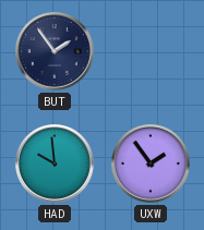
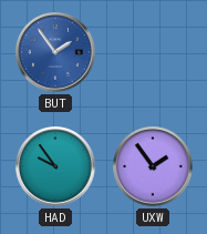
BUT dial: navy -> blue (55, 52)
HAD: 9:59 -> 9:54 (55, 166)
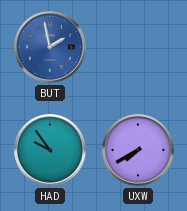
BUT: 1:54 -> 1:58 (50, 47)
UXW: 1:54 -> 7:40 (138, 150)
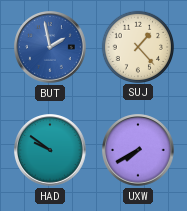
SUJ: none -> 1:23 (137, 46)
HAD: 9:54 -> 9:51 (50, 150)
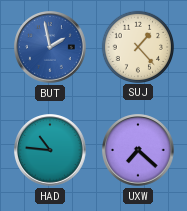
HAD: 9:51 -> 10:46 (50, 150)
UXW: 7:40 -> 7:22 (138, 150)
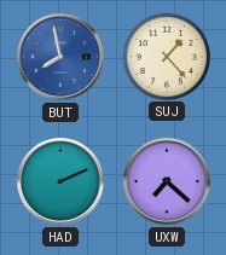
BUT: 1:58 -> 7:58 (60, 57)
HAD: 10:46 -> 2:11 (60, 181)
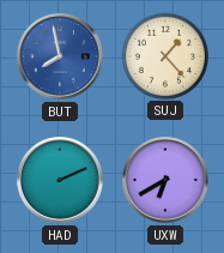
UXW: 7:22 -> 6:40 (165, 180)
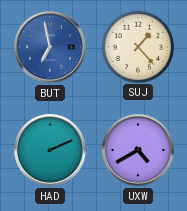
BUT: 7:58 -> 6:58 (50, 47)
UXW: 6:40 -> 4:40 (138, 150)
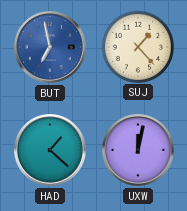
HAD: 2:11 -> 1:22 (50, 150)
UXW: 4:40 -> 12:02 (138, 150)
